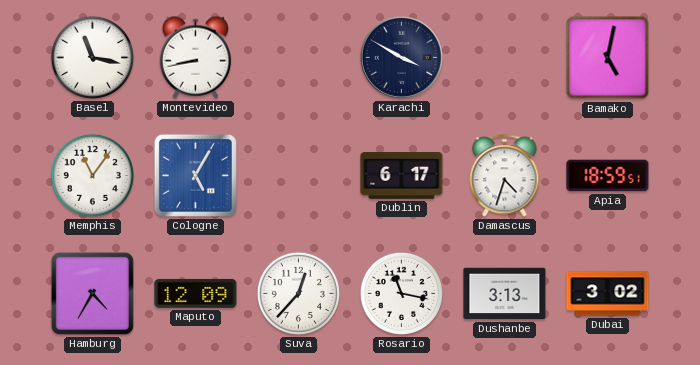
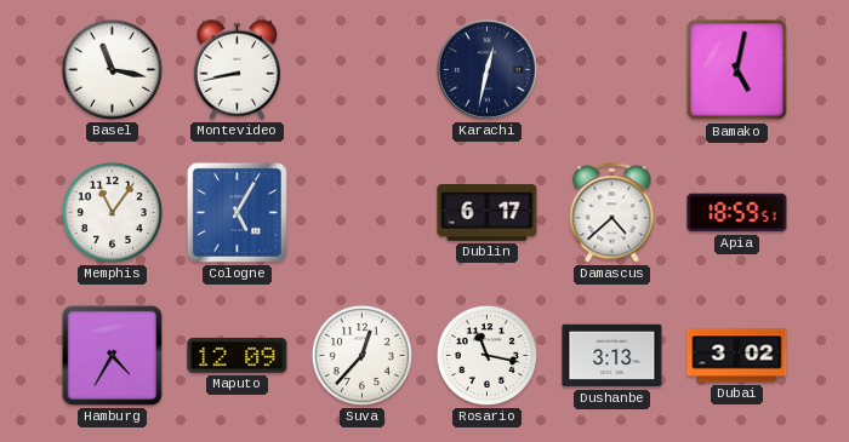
Karachi: 3:50 -> 12:32 (486, 69)
Damascus: 4:33 -> 4:38 (612, 213)
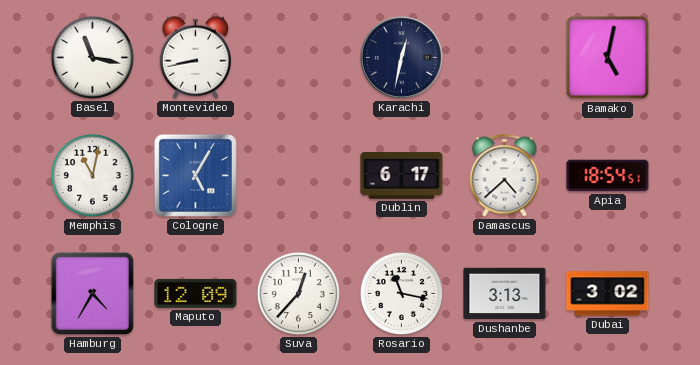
Memphis: 11:06 -> 11:02 (92, 175)
Apia: 18:59 -> 18:54 (608, 176)
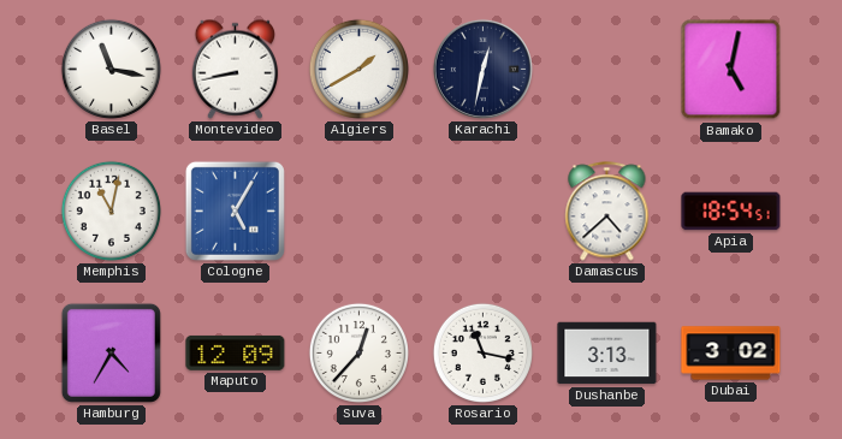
Algiers: none -> 1:40 (358, 69)
Dublin: 6:17 -> none (402, 176)
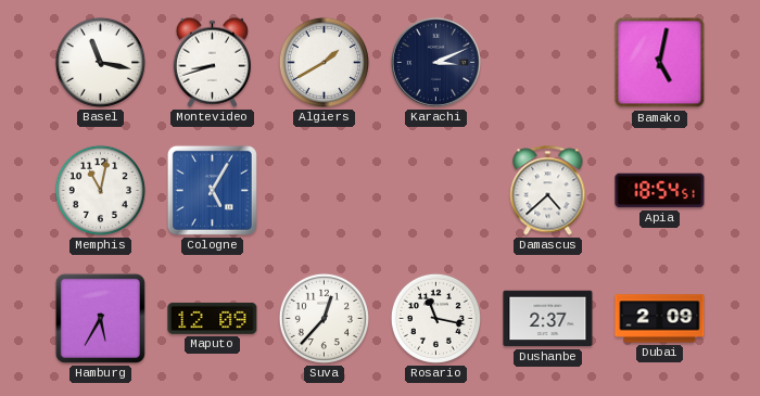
Montevideo: 8:43 -> 8:42 (213, 62)
Karachi: 12:32 -> 3:11 (435, 62)
Hamburg: 4:35 -> 5:35 (100, 318)
Dushanbe: 3:13 -> 2:37 (548, 319)
Dubai: 3:02 -> 2:09 (660, 319)
